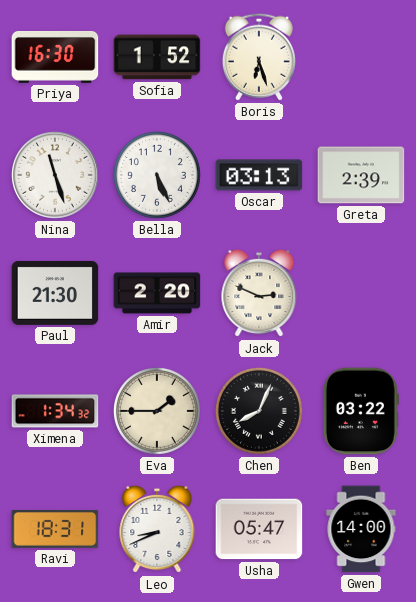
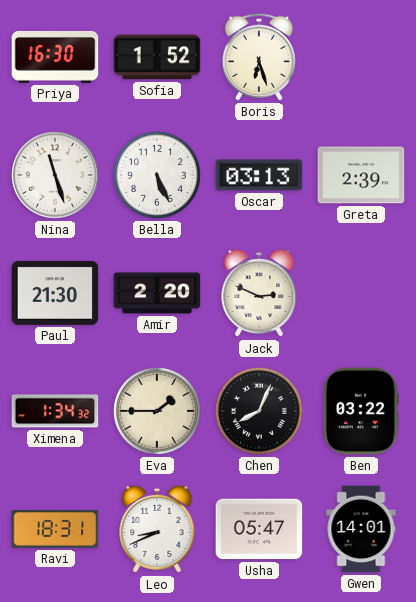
Gwen: 14:00 -> 14:01 (361, 529)
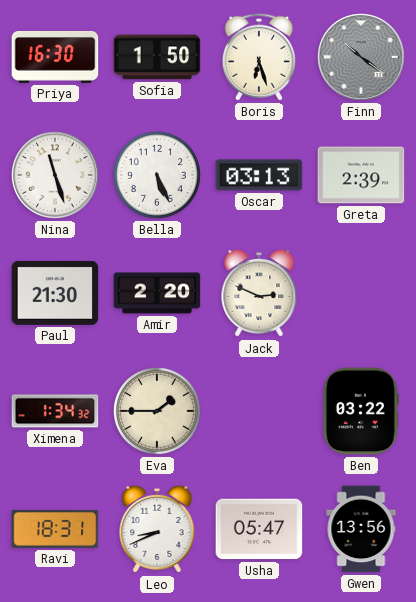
Sofia: 1:52 -> 1:50 (157, 57)
Finn: none -> 10:21 (362, 58)
Chen: 8:04 -> none (259, 411)
Gwen: 14:01 -> 13:56 (361, 529)
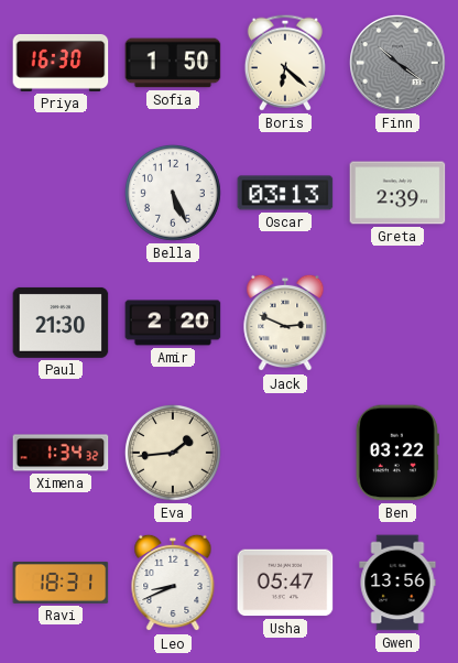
Boris: 6:27 -> 6:22 (285, 63)
Nina: 11:27 -> none (56, 176)
Eva: 1:45 -> 1:44 (173, 453)
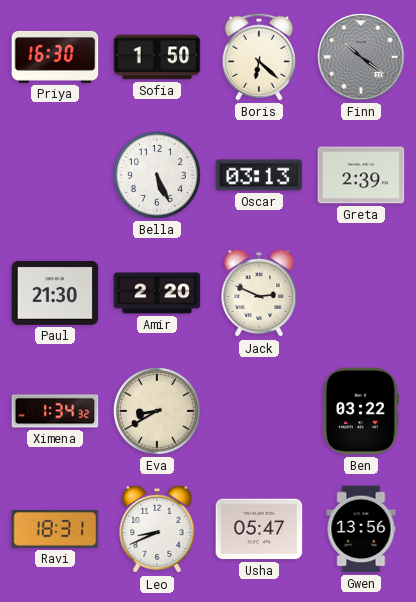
Eva: 1:44 -> 8:40 (157, 411)
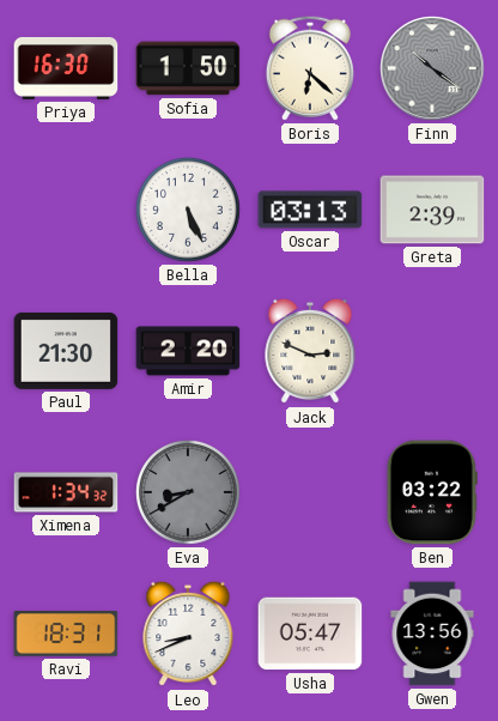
Eva dial: cream -> grey (188, 492)
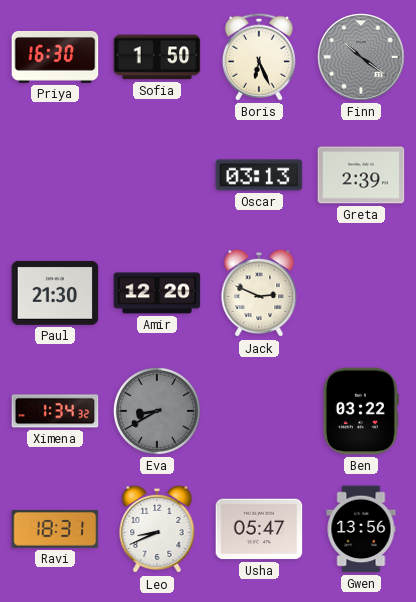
Boris: 6:22 -> 6:26 (259, 57)
Bella: 5:26 -> none (188, 210)
Amir: 2:20 -> 12:20 (157, 293)
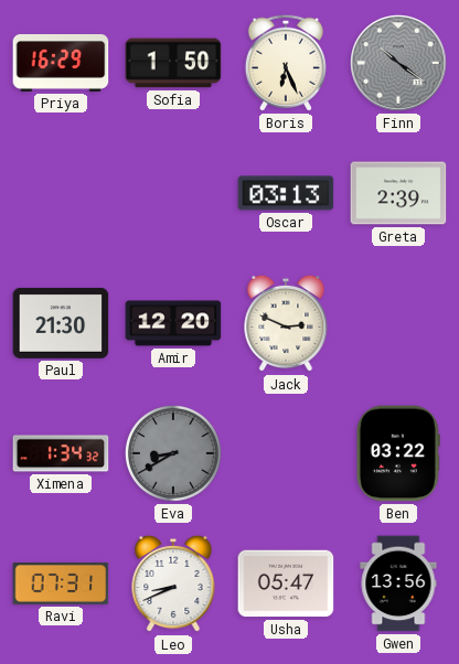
Priya: 16:30 -> 16:29 (61, 63)
Ravi: 18:31 -> 07:31 (61, 583)
